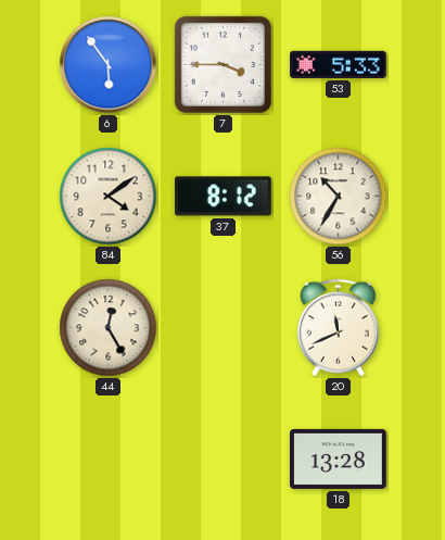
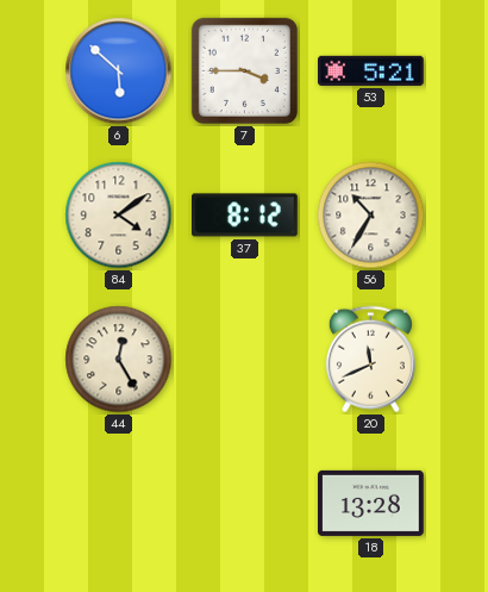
6: 5:54 -> 5:52 (119, 71)
53: 5:33 -> 5:21 (371, 70)
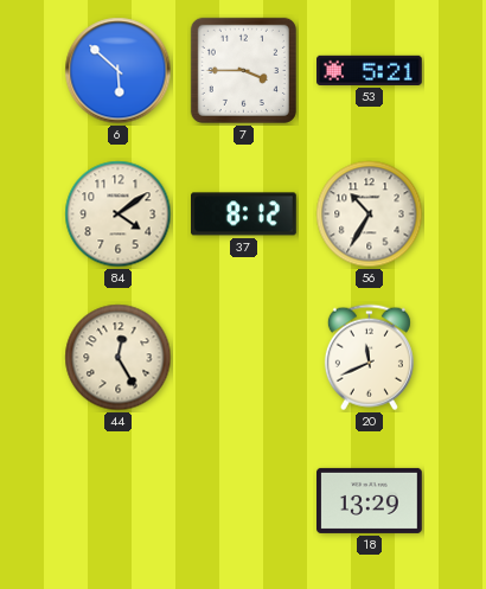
18: 13:28 -> 13:29 (370, 500)
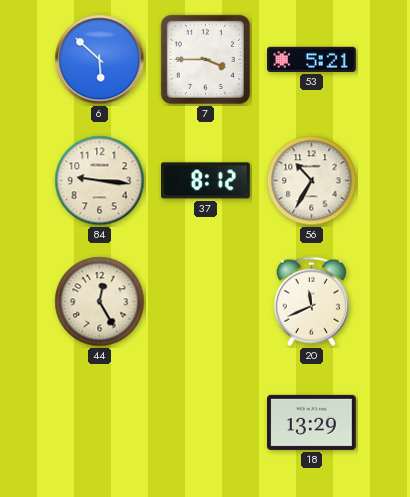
84: 4:09 -> 9:16 (100, 181)
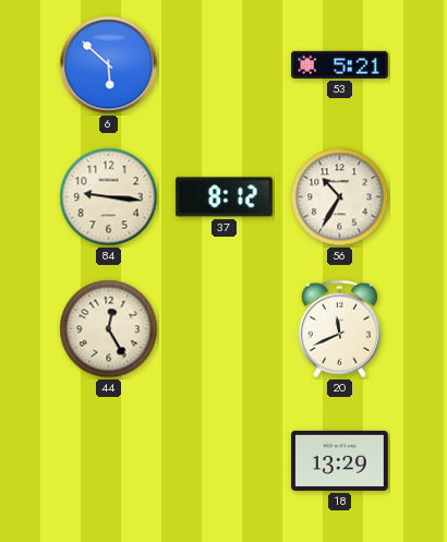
7: 3:45 -> none (205, 59)
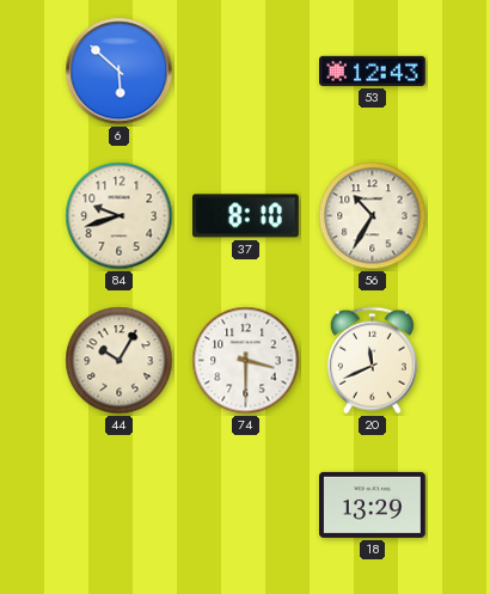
53: 5:21 -> 12:43 (373, 71)
84: 9:16 -> 9:42 (120, 216)
37: 8:12 -> 8:10 (246, 216)
44: 12:25 -> 10:05 (120, 361)
74: none -> 3:30 (246, 361)
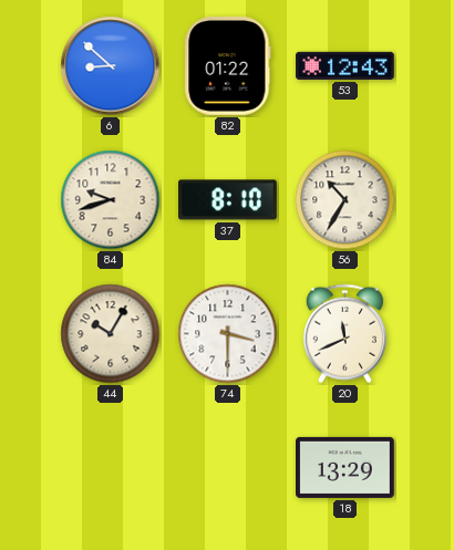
6: 5:52 -> 8:52 (111, 66)
82: none -> 01:22 (228, 66)
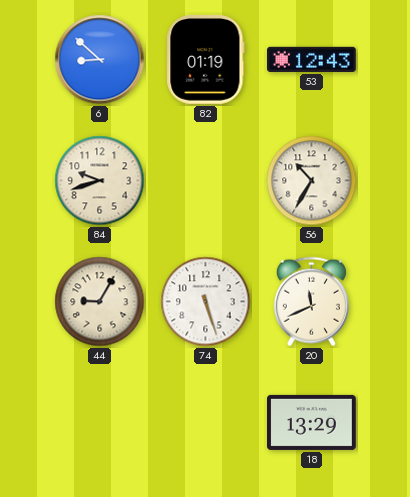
82: 01:22 -> 01:19 (206, 60)
37: 8:10 -> none (228, 200)
44: 10:05 -> 9:05 (100, 302)
74: 3:30 -> 5:27 (206, 302)
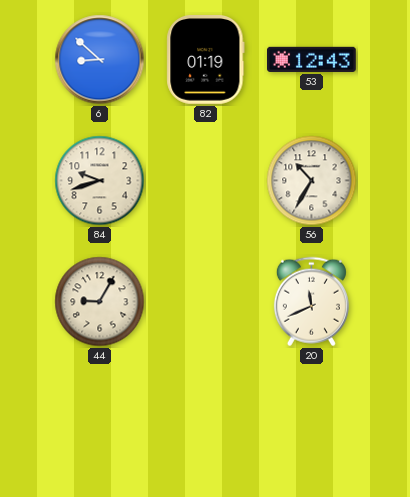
74: 5:27 -> none (206, 302)
18: 13:29 -> none (312, 422)
